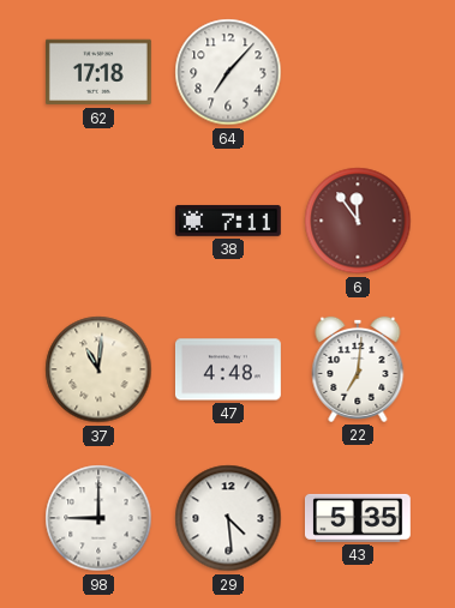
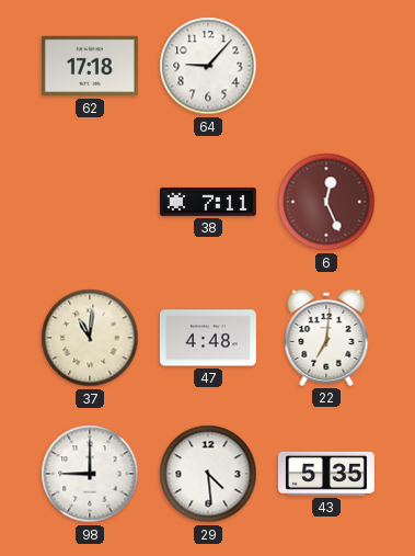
64: 7:07 -> 9:07 (208, 66)
6: 11:54 -> 12:26 (326, 202)
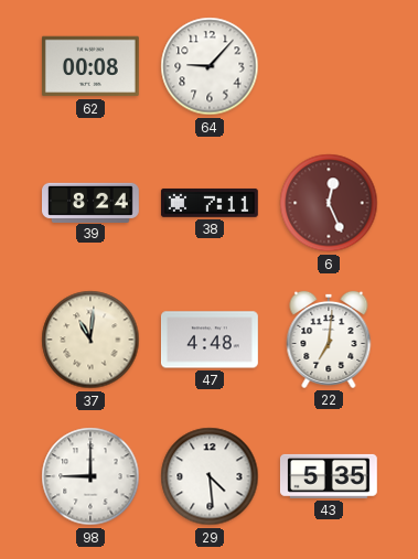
62: 17:18 -> 00:08 (90, 66)
39: none -> 8:24 (92, 202)
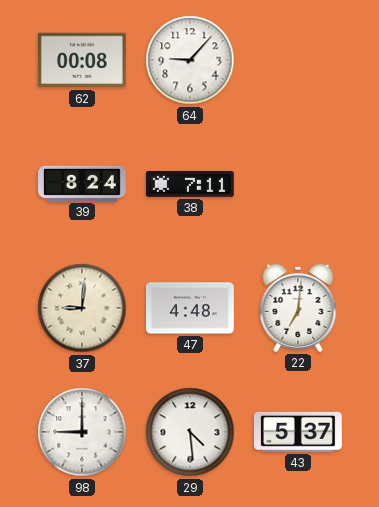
6: 12:26 -> none (329, 203)
37: 11:01 -> 9:01 (82, 308)
43: 5:35 -> 5:37 (298, 432)
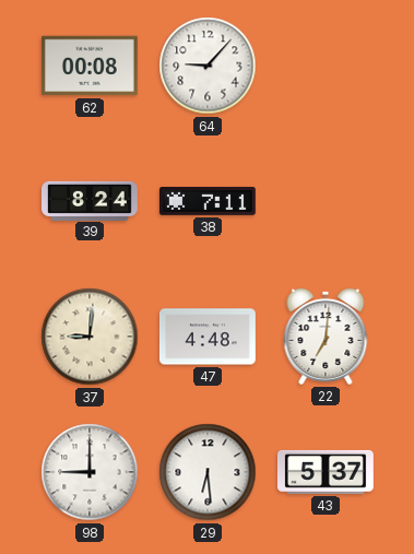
29: 4:29 -> 6:29 (208, 472)
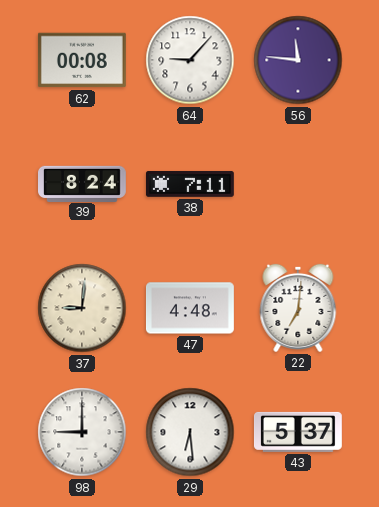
56: none -> 11:46 (298, 60)
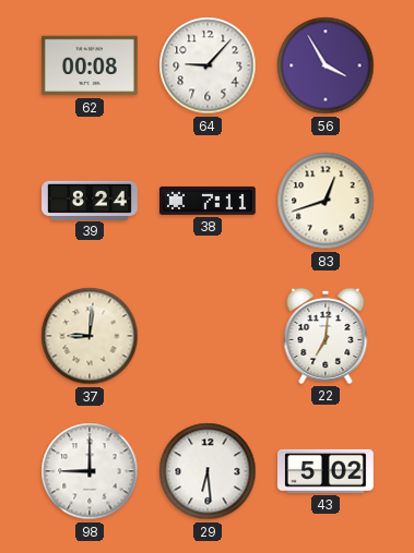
56: 11:46 -> 3:55 (326, 65)
83: none -> 12:42 (326, 201)
47: 4:48 -> none (190, 308)
43: 5:37 -> 5:02 (326, 471)
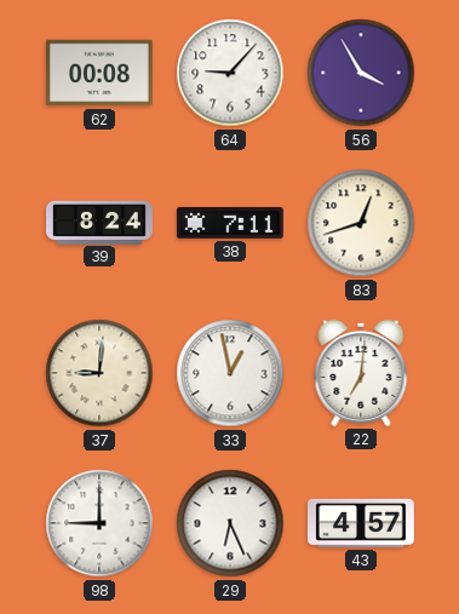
33: none -> 12:58 (230, 373)
29: 6:29 -> 6:26 (230, 523)
43: 5:02 -> 4:57 (361, 523)
